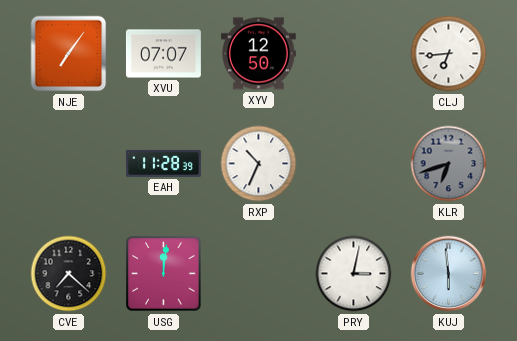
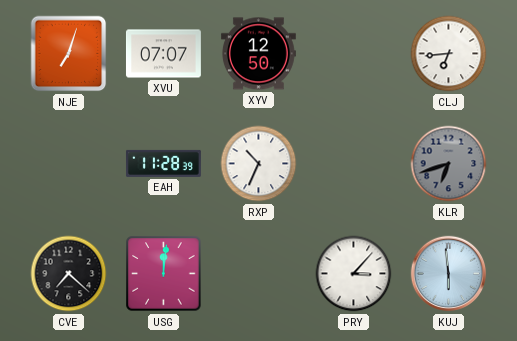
NJE: 7:06 -> 7:03 (69, 54)
PRY: 3:02 -> 3:07 (354, 274)
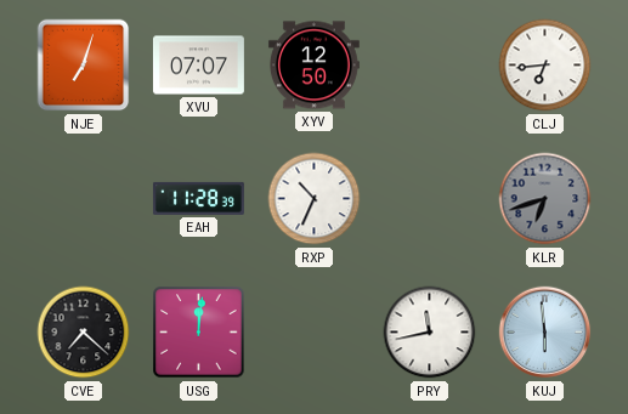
PRY: 3:07 -> 11:43 (430, 333)
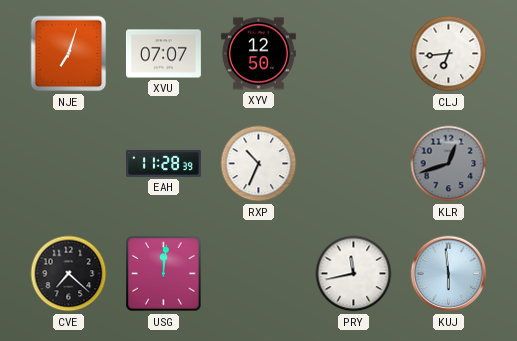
KLR: 6:42 -> 12:42 (449, 164)
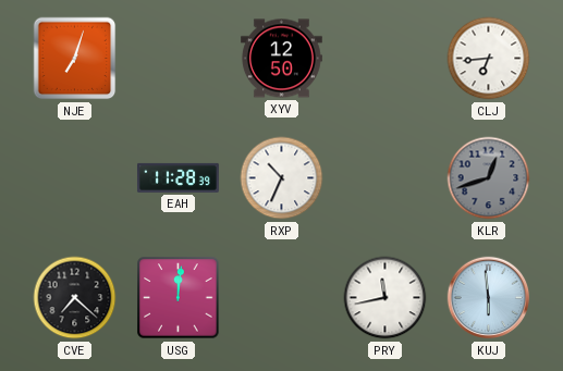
XVU: 07:07 -> none (163, 54)
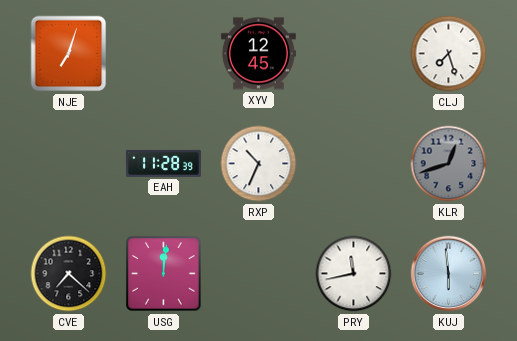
XYV: 12:50 -> 12:45 (258, 54)
CLJ: 6:44 -> 7:27 (449, 54)
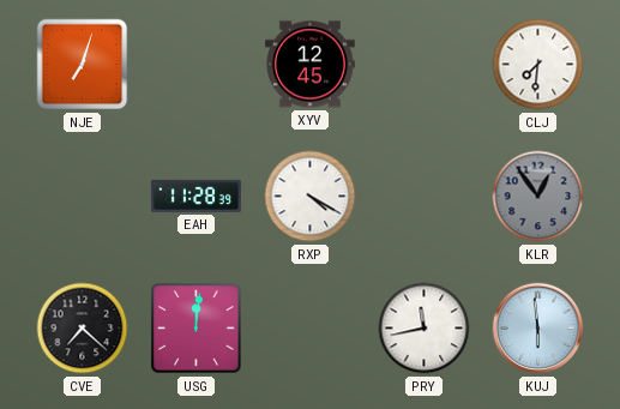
CLJ: 7:27 -> 7:31 (538, 65)
RXP: 10:34 -> 4:20 (311, 197)
KLR: 12:42 -> 12:54 (538, 197)
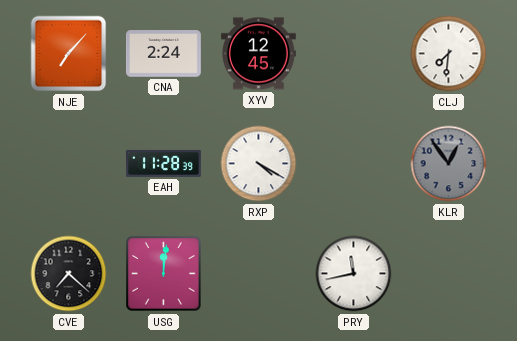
NJE: 7:03 -> 7:07 (69, 54)
CNA: none -> 2:24 (163, 54)
KUJ: 5:59 -> none (538, 329)
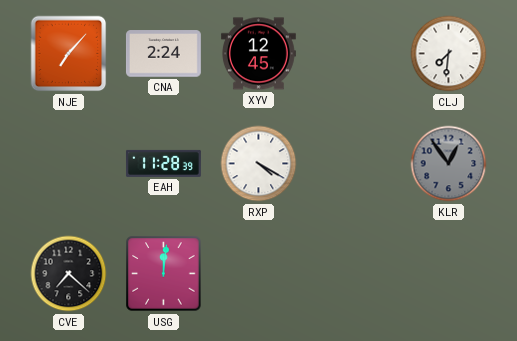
PRY: 11:43 -> none (354, 274)
